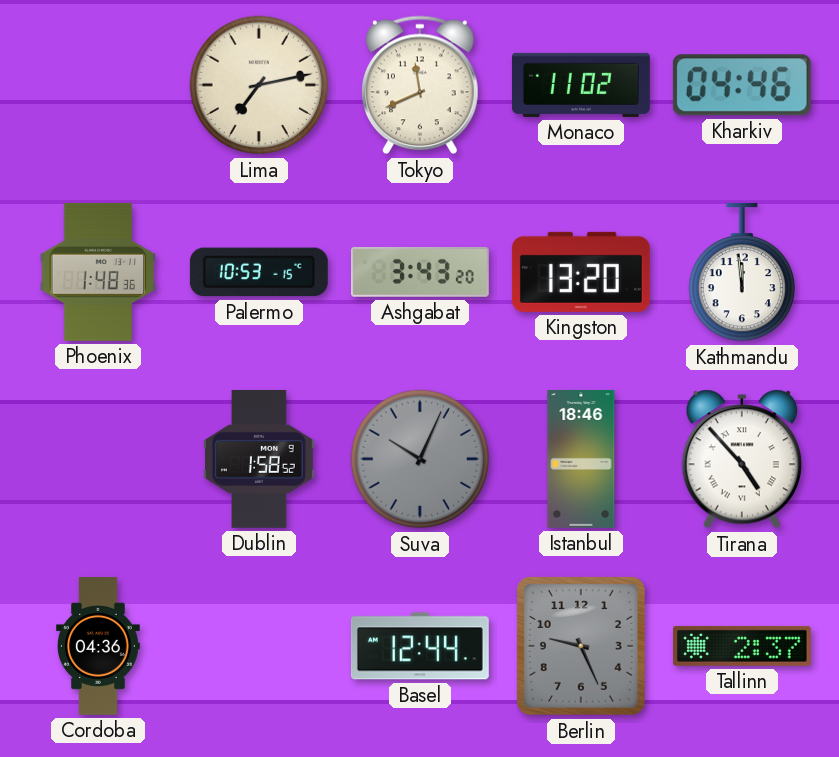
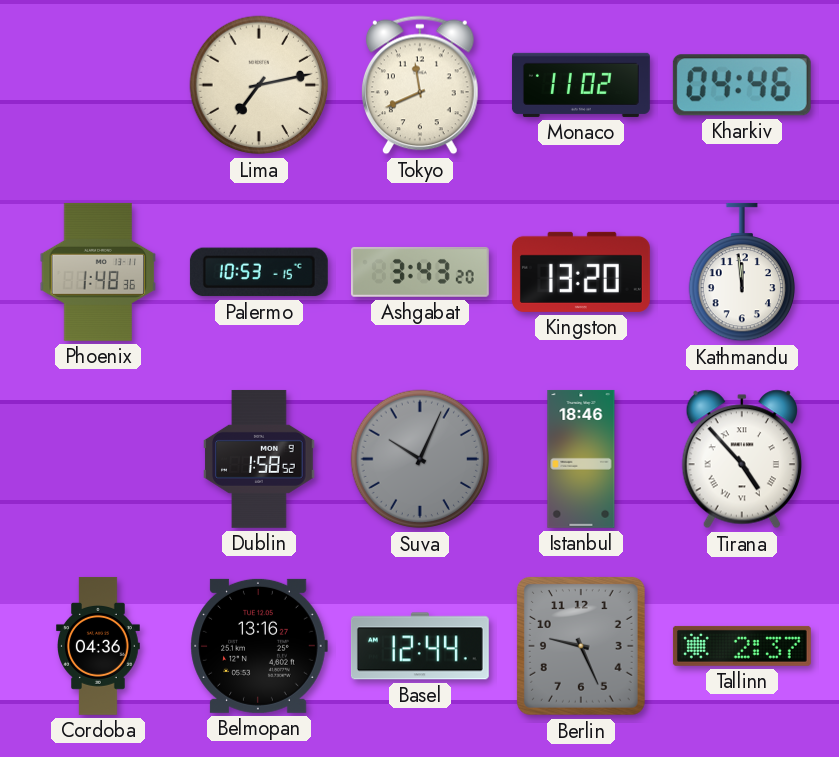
Belmopan: none -> 13:16 (259, 646)
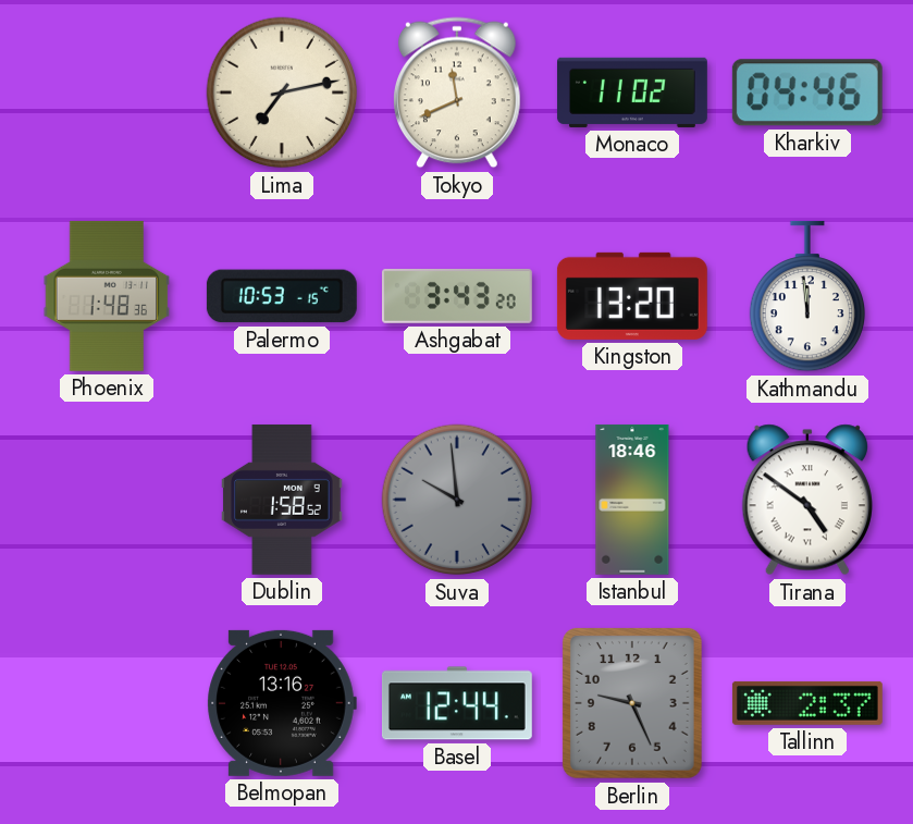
Suva: 10:04 -> 9:59 (457, 500)
Tirana: 4:53 -> 4:51 (806, 500)
Cordoba: 04:36 -> none (99, 646)
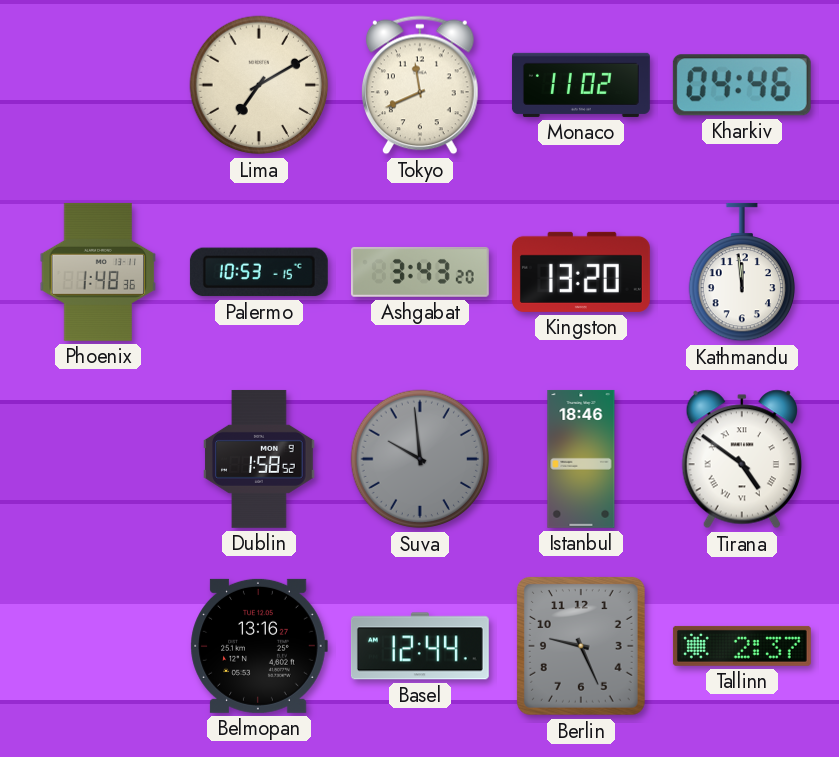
Lima: 7:13 -> 7:10 (259, 85)
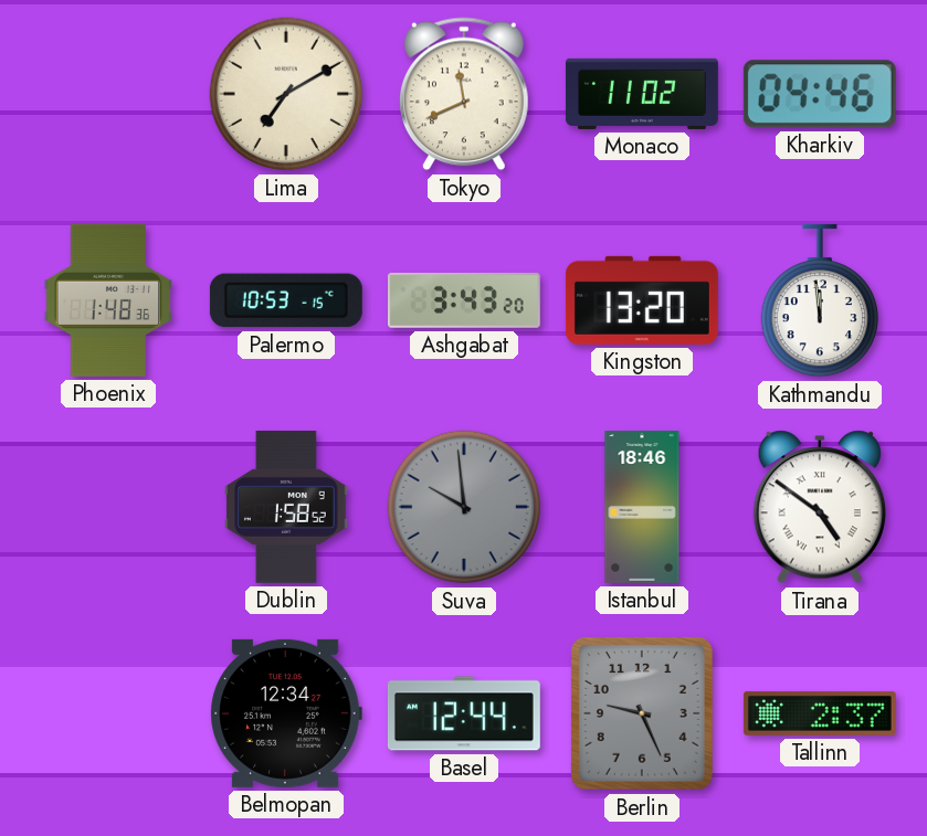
Belmopan: 13:16 -> 12:34 (286, 713)
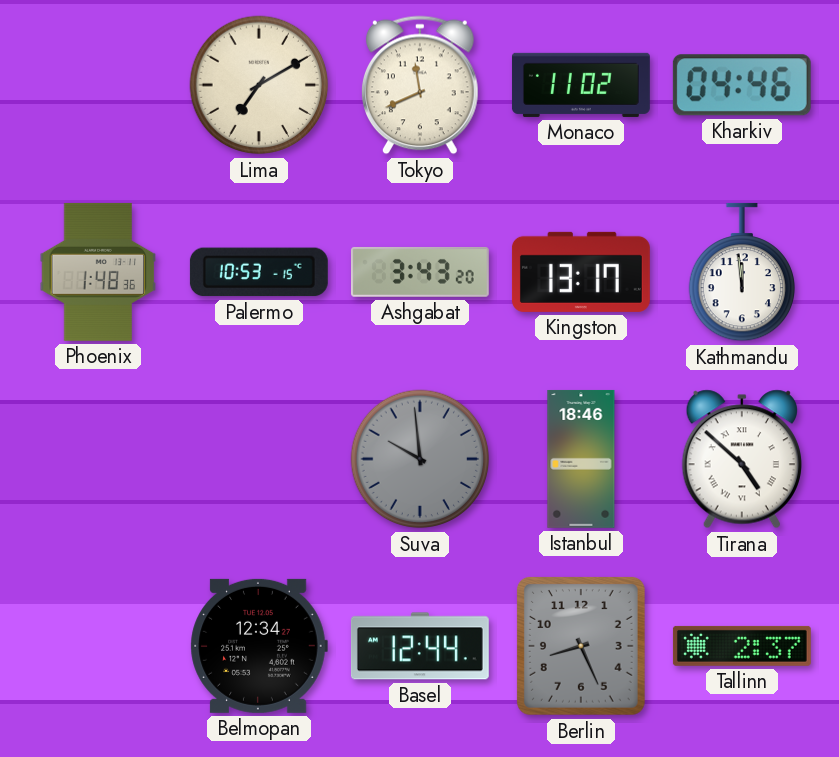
Kingston: 13:20 -> 13:17 (581, 272)
Dublin: 1:58 -> none (286, 507)
Tirana: 4:51 -> 4:52 (741, 459)
Berlin: 9:26 -> 8:26 (581, 646)
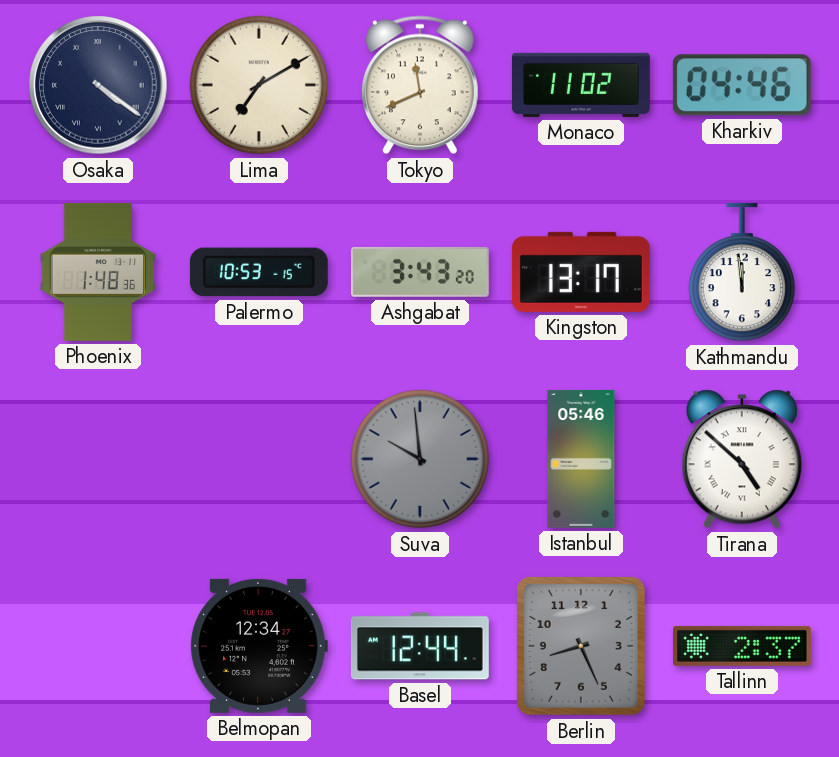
Osaka: none -> 4:21 (98, 85)
Istanbul: 18:46 -> 05:46 (581, 459)
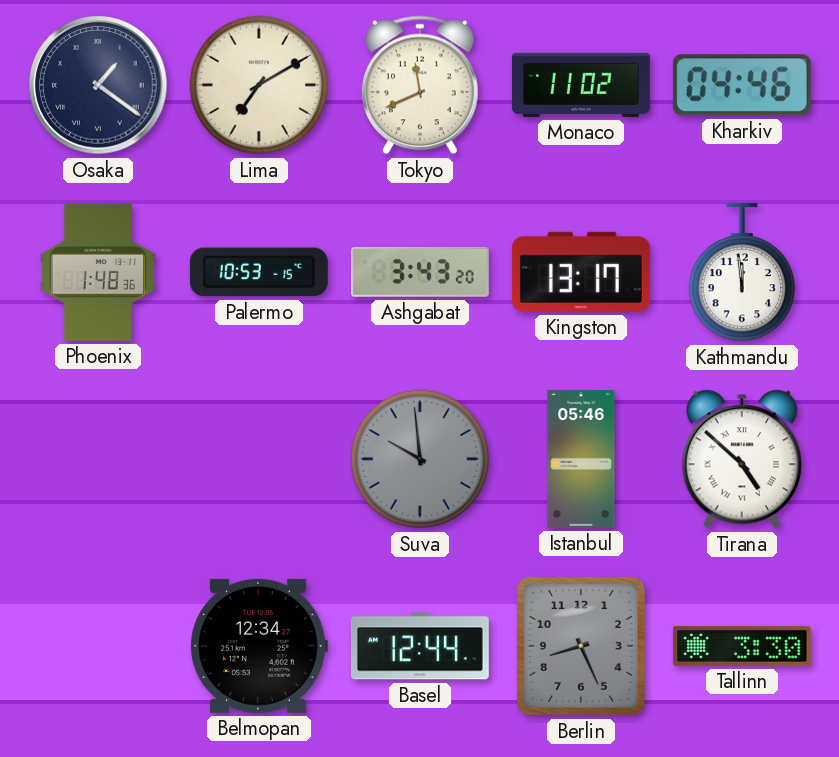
Osaka: 4:21 -> 1:21 (98, 85)
Tallinn: 2:37 -> 3:30 (742, 646)
